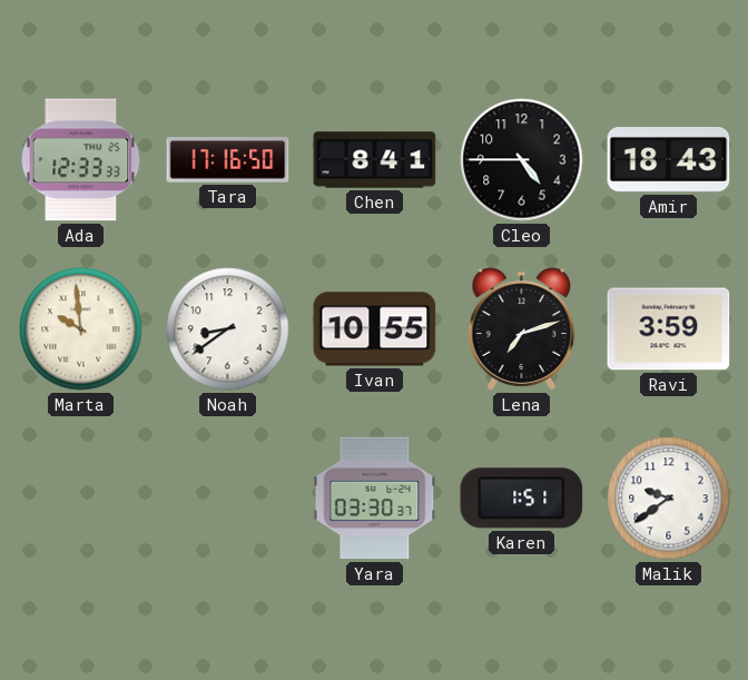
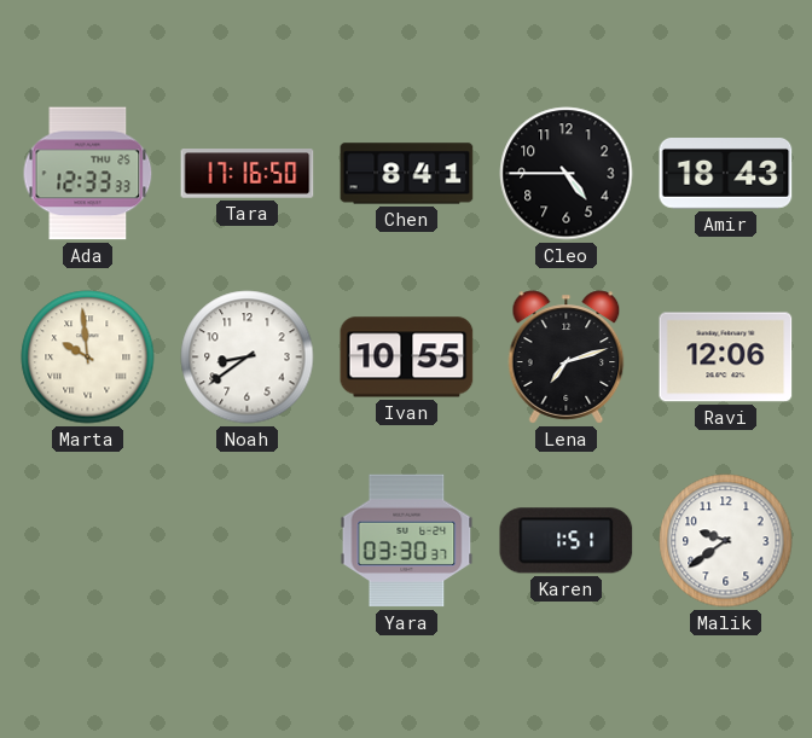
Ravi: 3:59 -> 12:06 (726, 358)
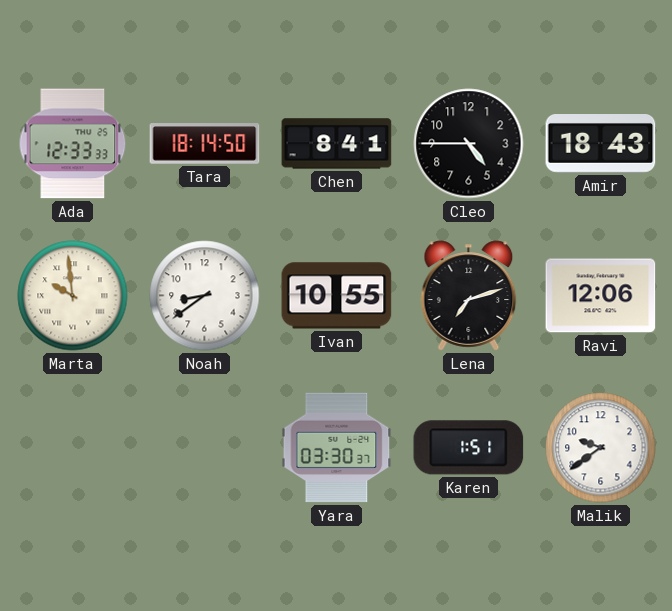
Tara: 17:16 -> 18:14 (205, 144)
